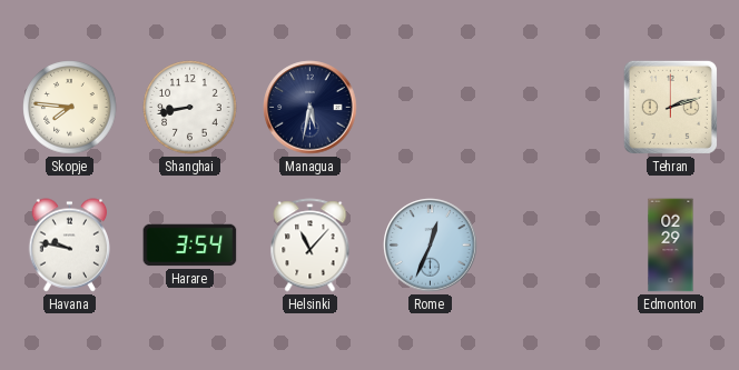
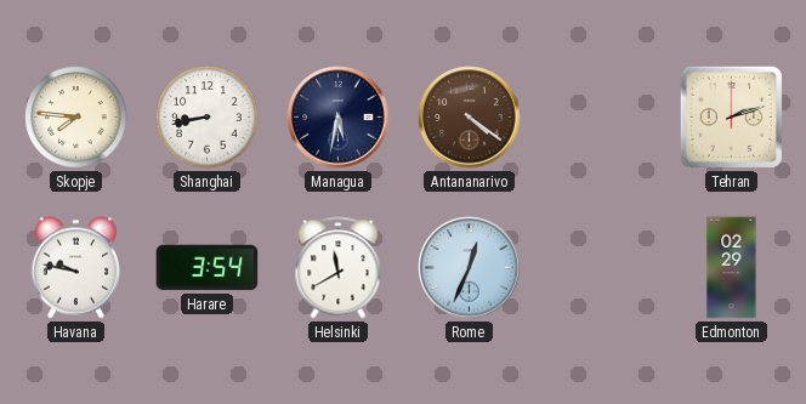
Antananarivo: none -> 4:21 (470, 118)
Helsinki: 11:07 -> 11:40 (339, 268)
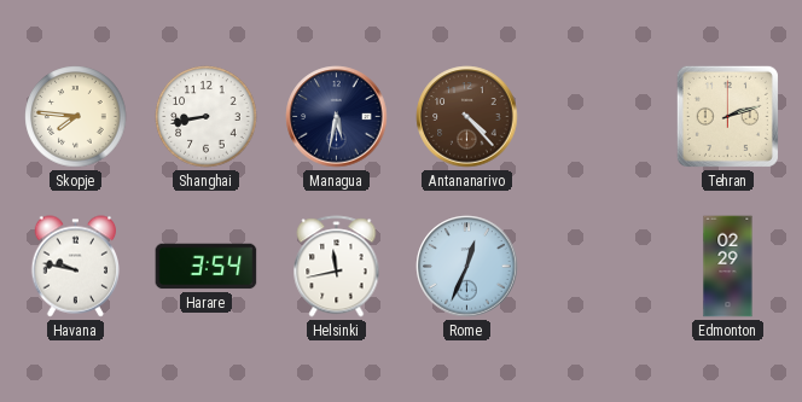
Antananarivo: 4:21 -> 4:23 (467, 117)
Helsinki: 11:40 -> 11:43 (337, 267)
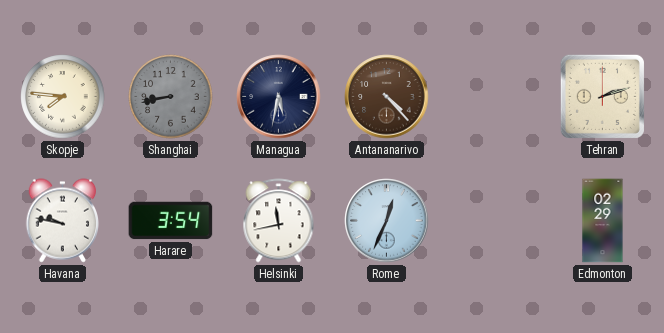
Shanghai dial: white -> grey (171, 97)
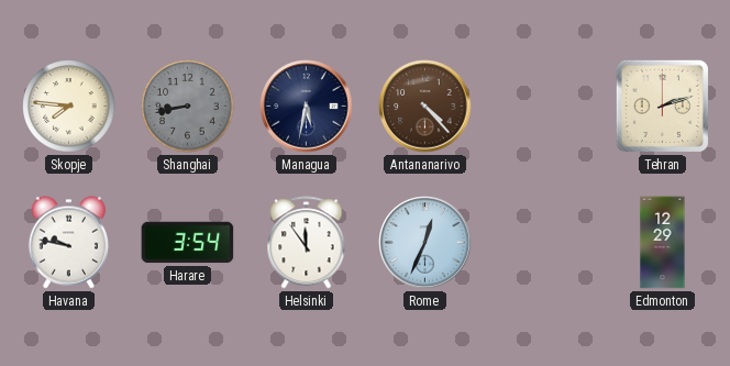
Helsinki: 11:43 -> 11:54 (307, 243)
Edmonton: 02:29 -> 12:29 (663, 243)
